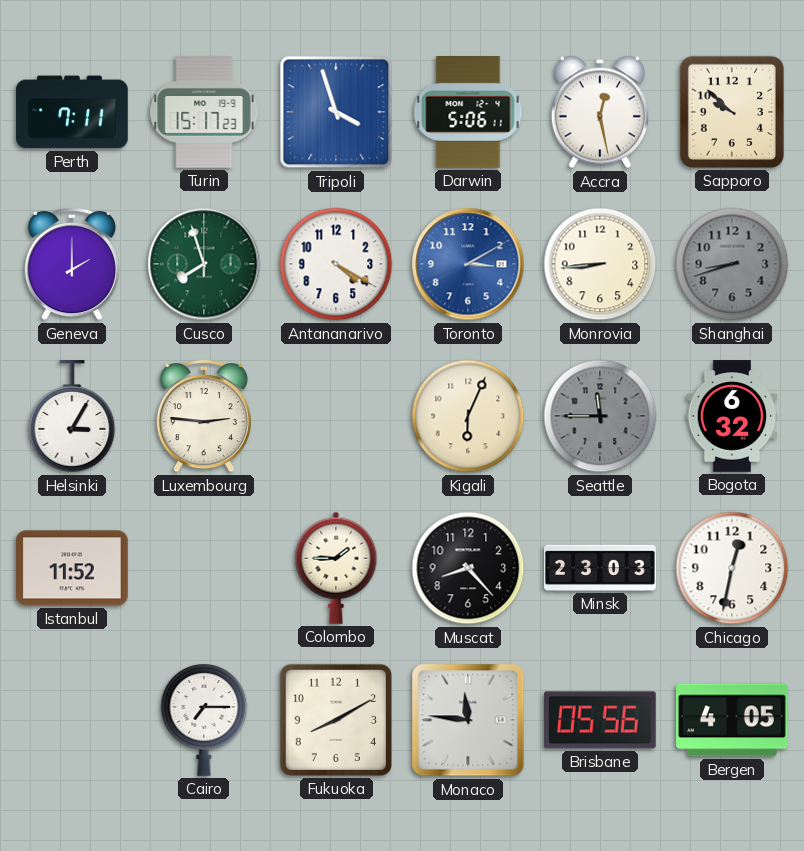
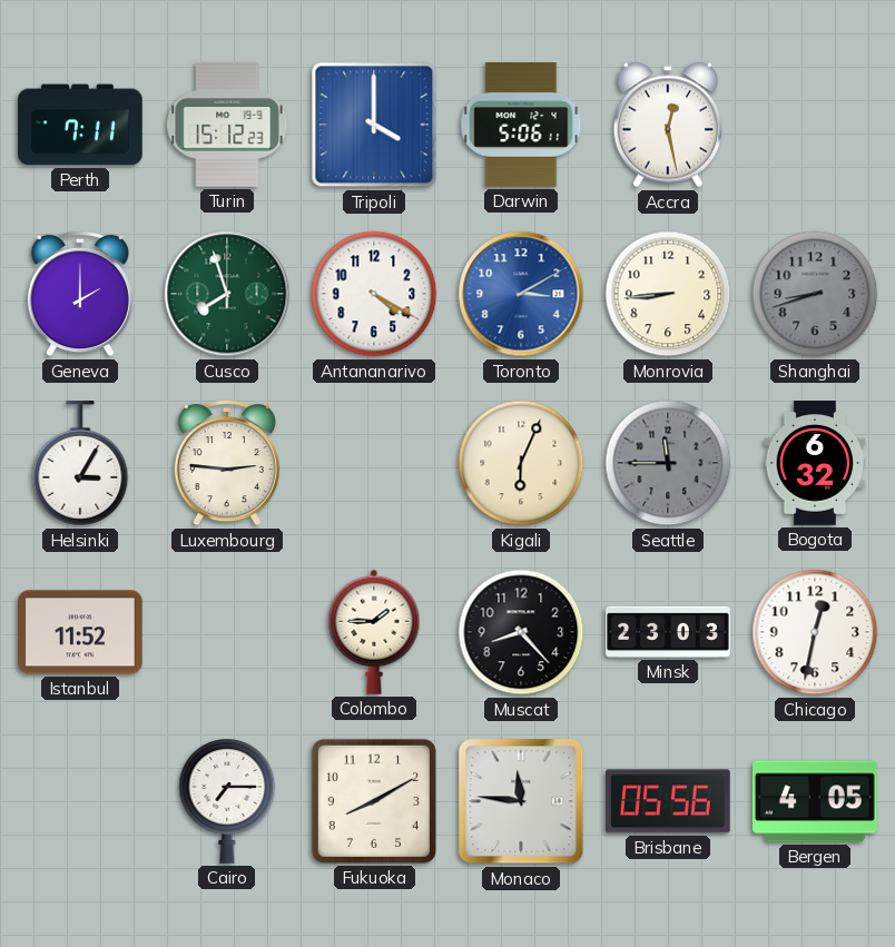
Turin: 15:17 -> 15:12 (227, 125)
Tripoli: 3:57 -> 4:00 (374, 125)
Sapporo: 9:52 -> none (732, 112)
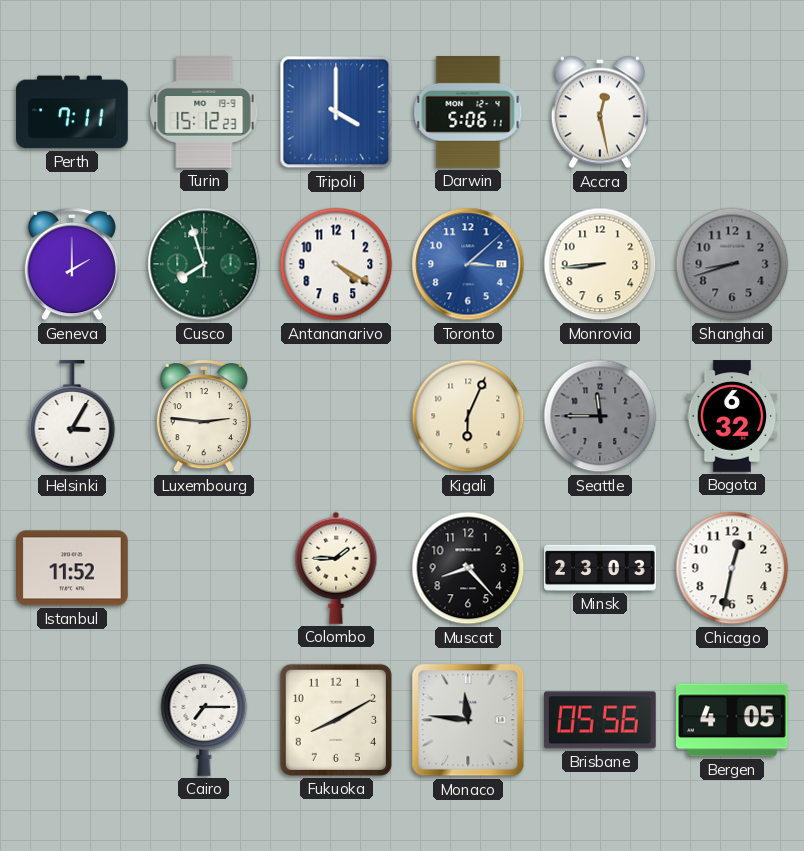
Toronto: 3:10 -> 3:08 (468, 264)
